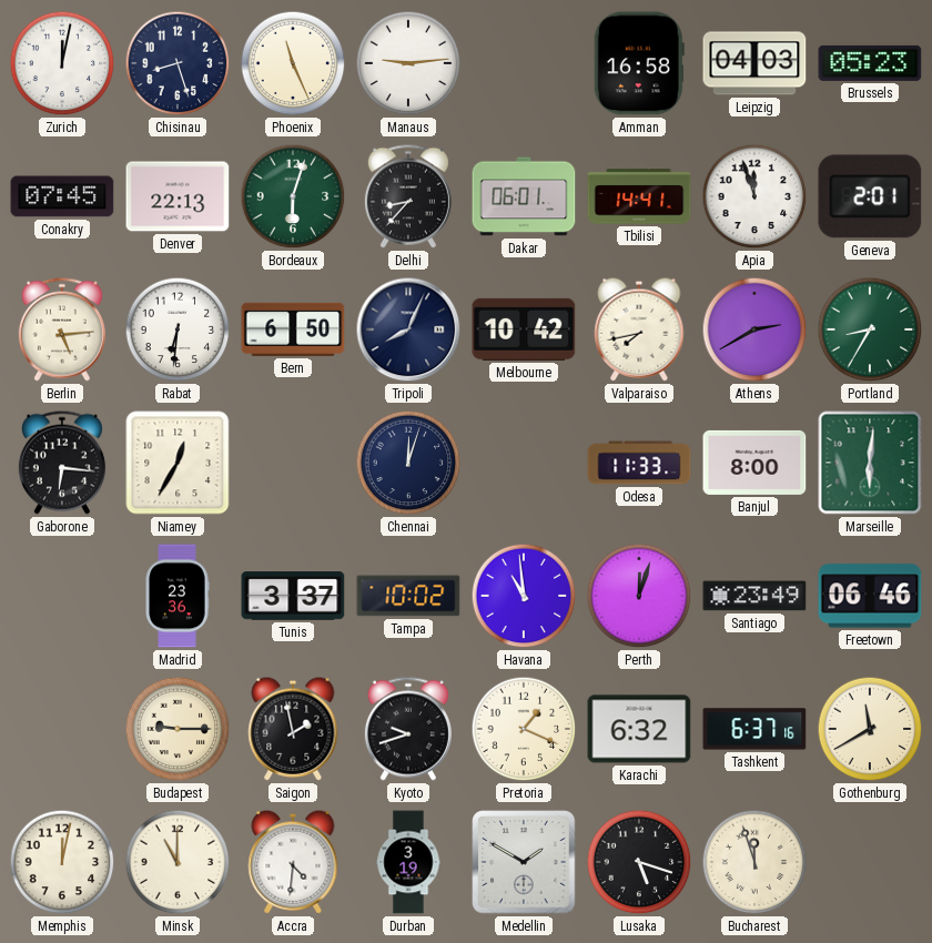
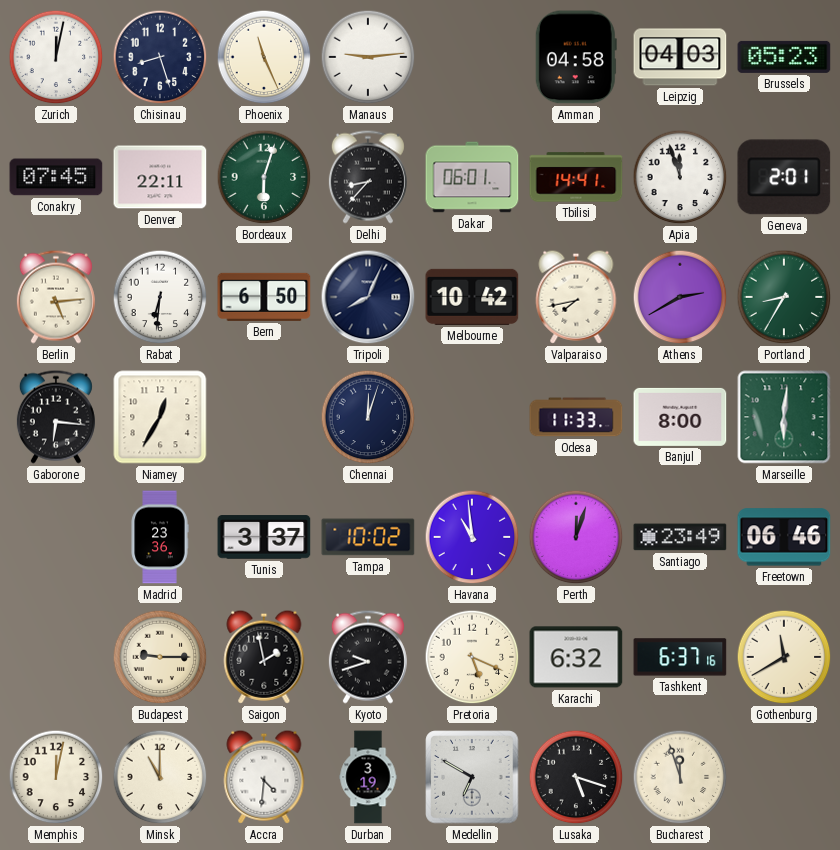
Amman: 16:58 -> 04:58 (576, 57)
Denver: 22:13 -> 22:11 (160, 177)
Pretoria: 1:19 -> 5:19 (472, 657)
Medellin: 1:50 -> 6:50 (472, 777)
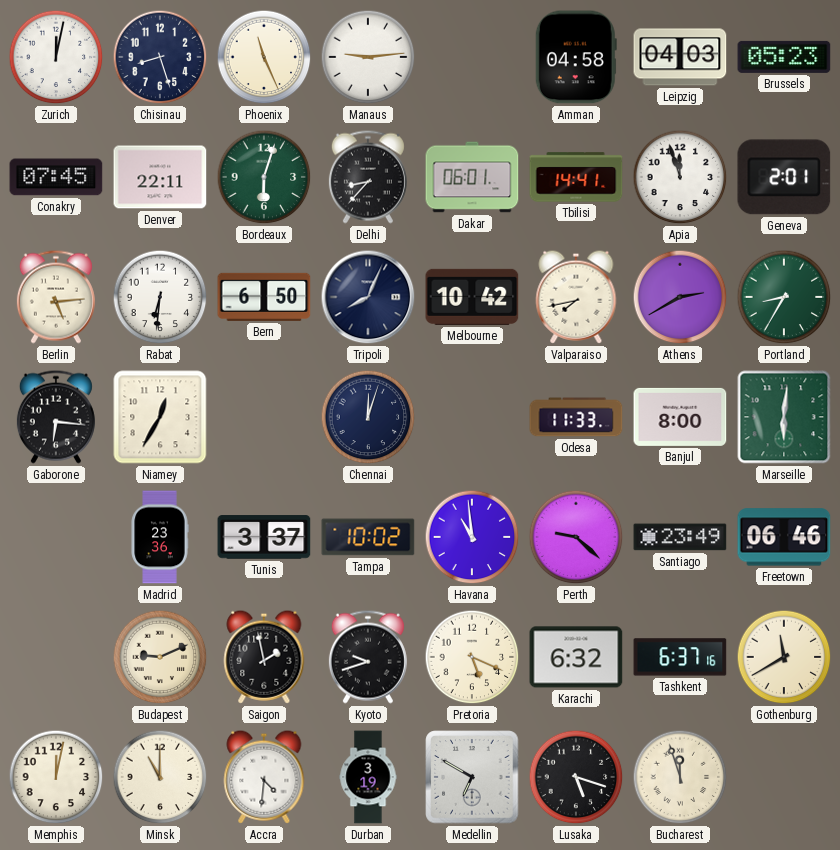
Perth: 12:03 -> 9:22 (576, 537)
Budapest: 9:15 -> 9:11 (160, 657)
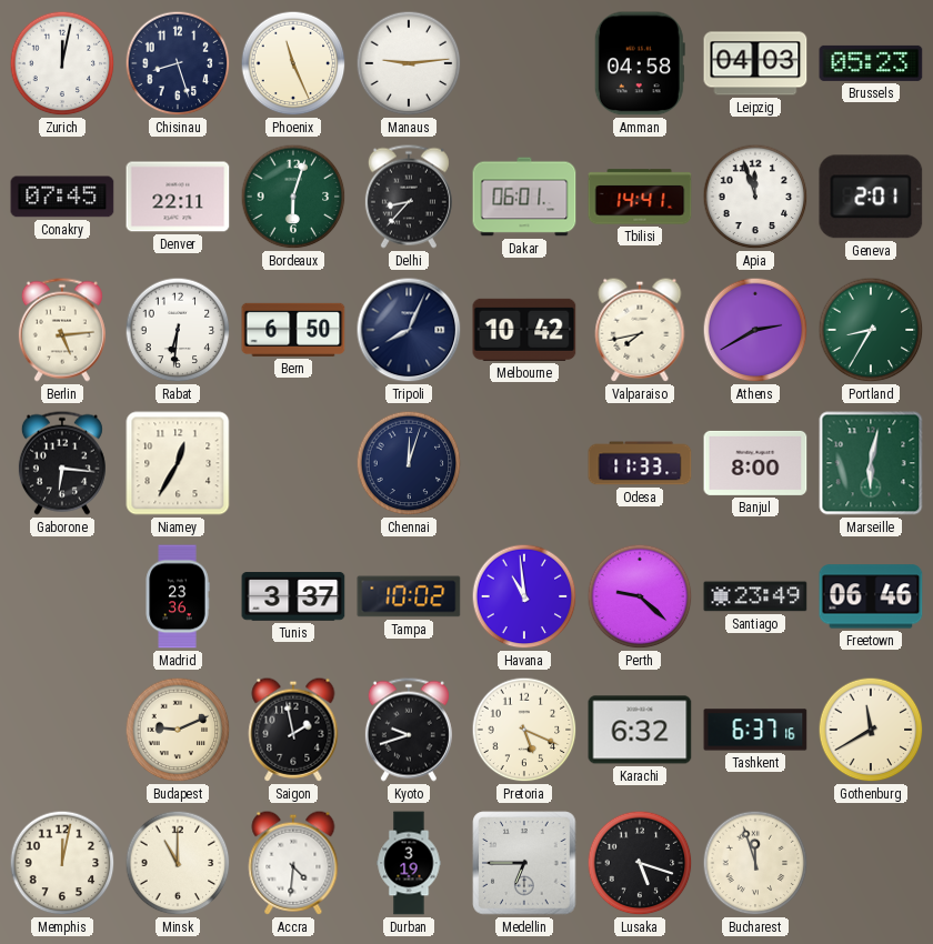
Marseille: 6:01 -> 6:02 (871, 463)
Medellin: 6:50 -> 6:45 (524, 863)
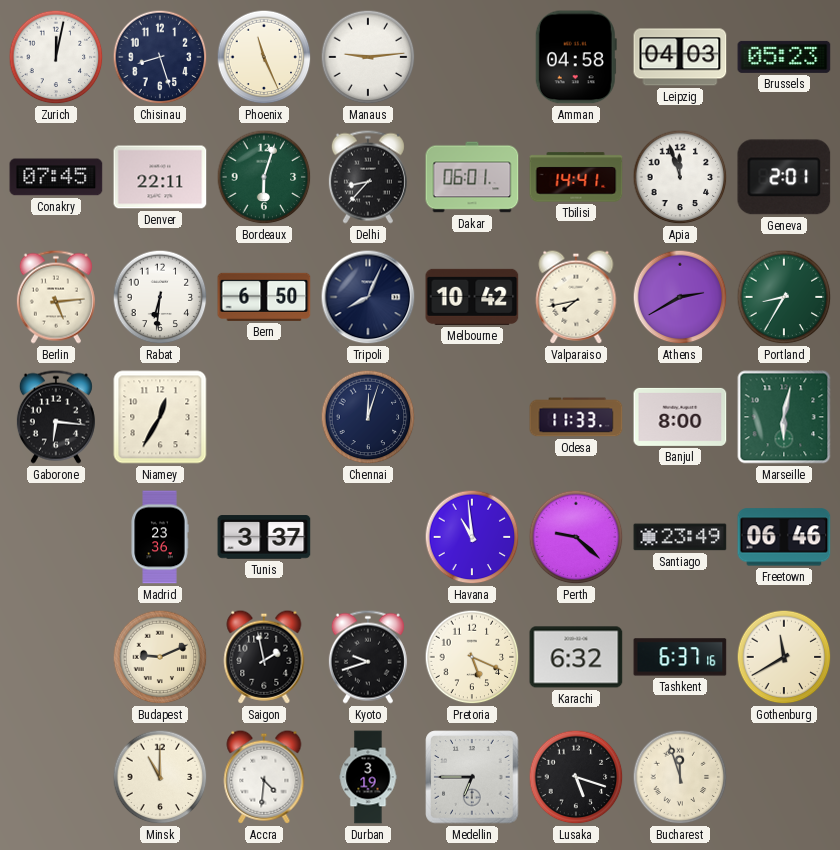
Tampa: 10:02 -> none (409, 596)
Memphis: 12:02 -> none (62, 863)
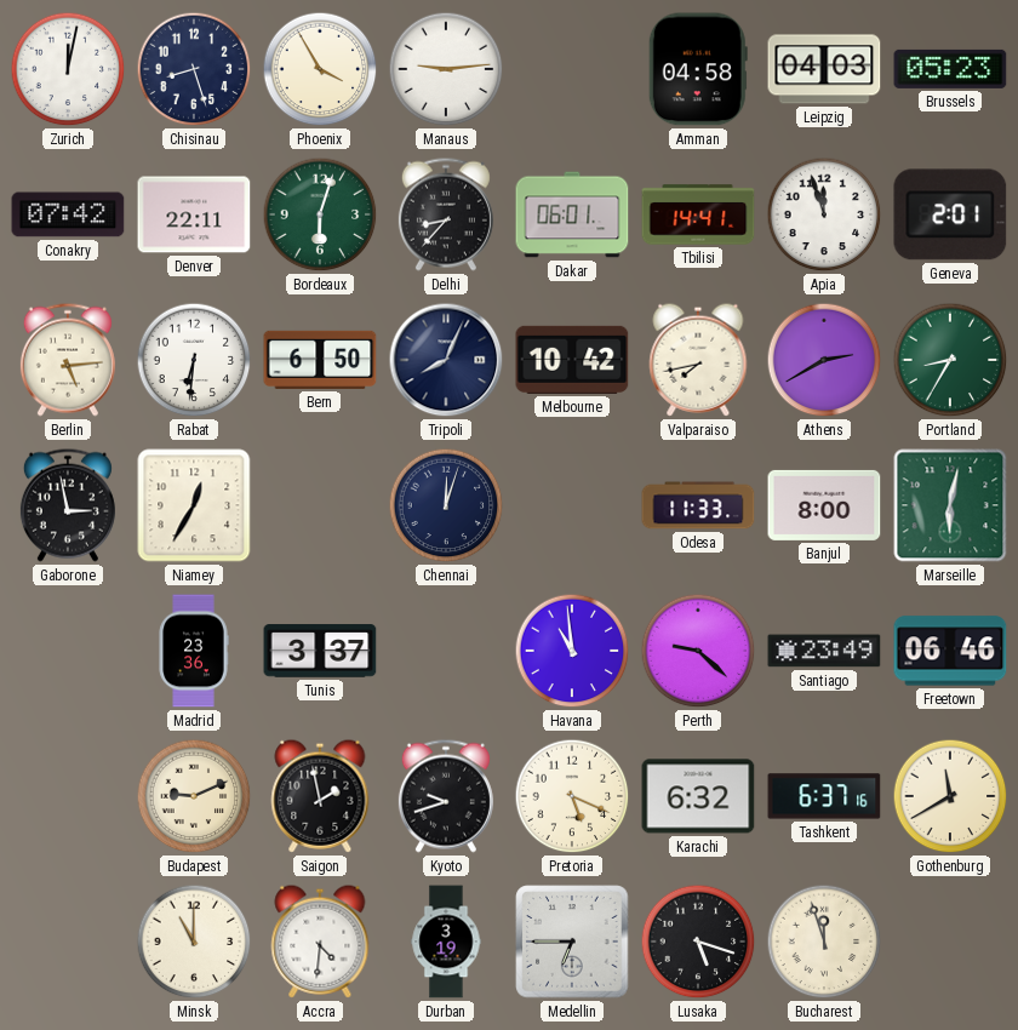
Phoenix: 11:26 -> 3:55 (320, 69)
Conakry: 07:45 -> 07:42 (68, 214)
Gaborone: 6:16 -> 2:58 (68, 505)
